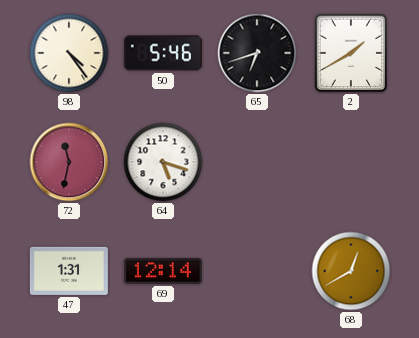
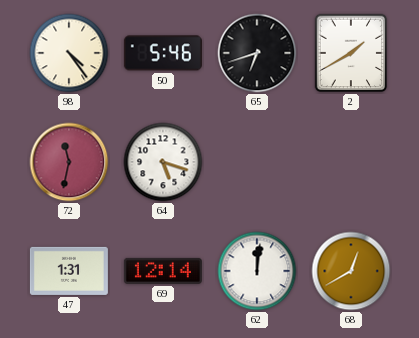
62: none -> 12:01 (257, 271)
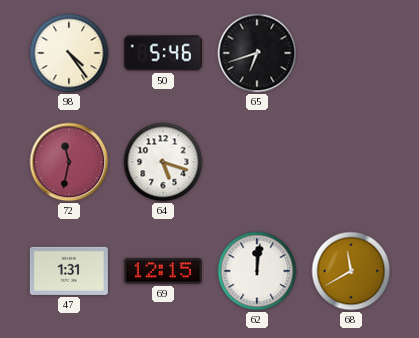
2: 1:40 -> none (351, 53)
69: 12:14 -> 12:15 (163, 271)
68: 12:40 -> 11:40 (351, 271)
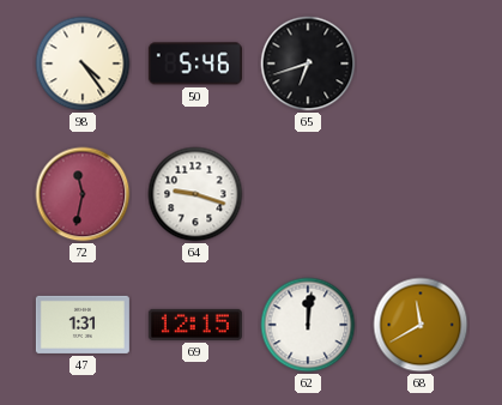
64: 5:18 -> 9:18 (195, 194)
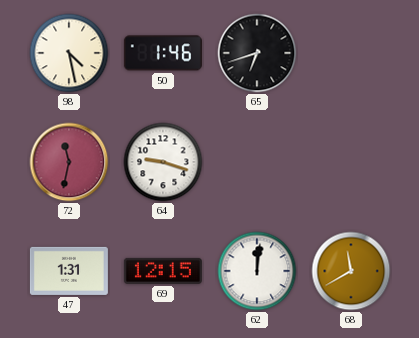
98: 4:24 -> 4:28 (69, 53)
50: 5:46 -> 1:46 (163, 53)
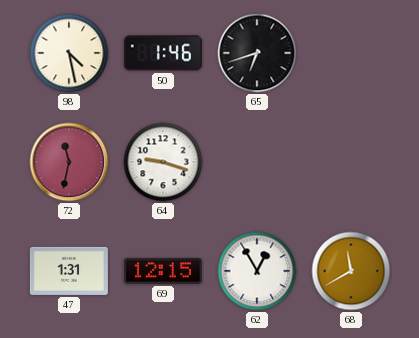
62: 12:01 -> 12:55 (257, 271)
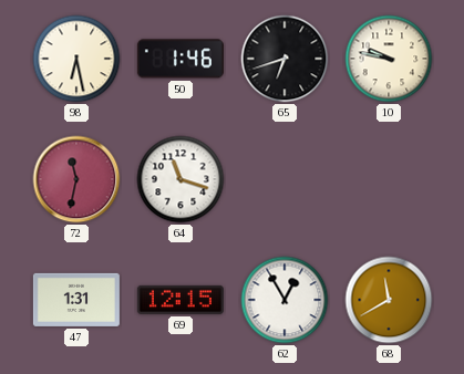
98: 4:28 -> 6:28 (76, 59)
10: none -> 9:47 (389, 59)
64: 9:18 -> 11:18 (181, 179)
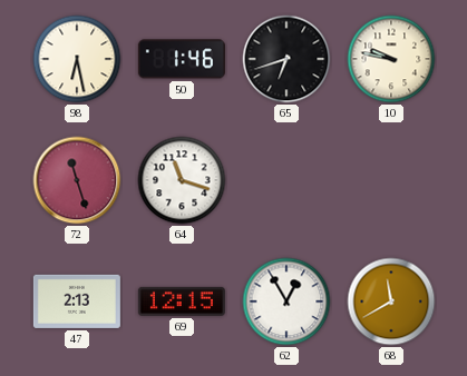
72: 11:32 -> 11:27 (77, 180)
47: 1:31 -> 2:13 (77, 301)
